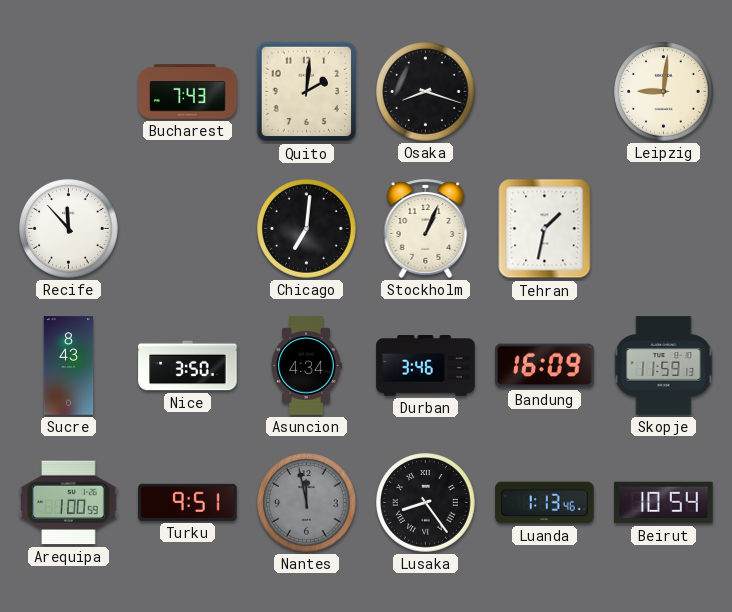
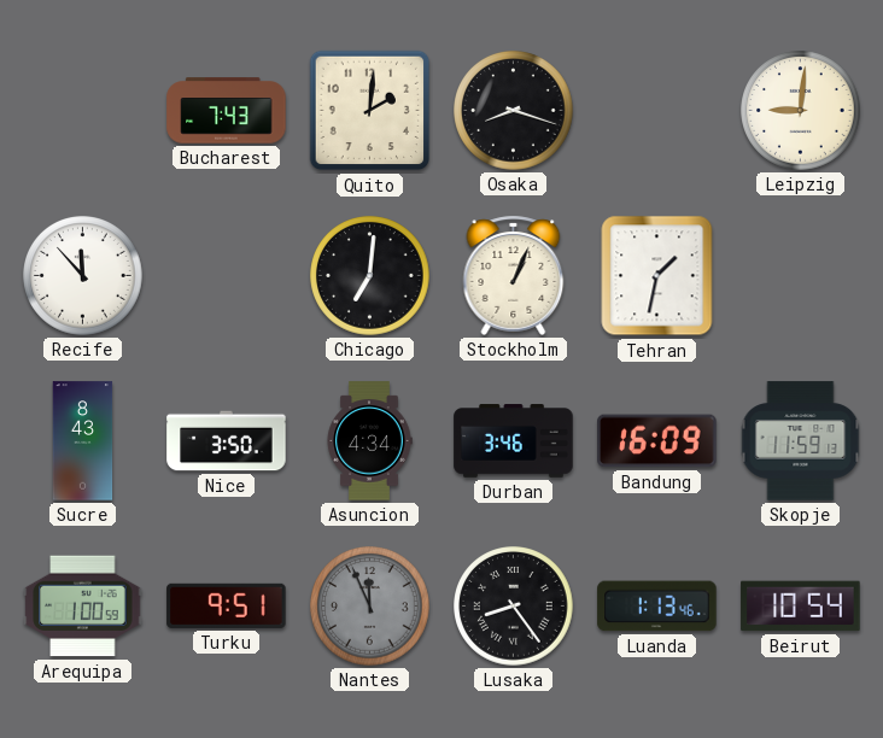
Nantes: 11:58 -> 11:56 (370, 607)
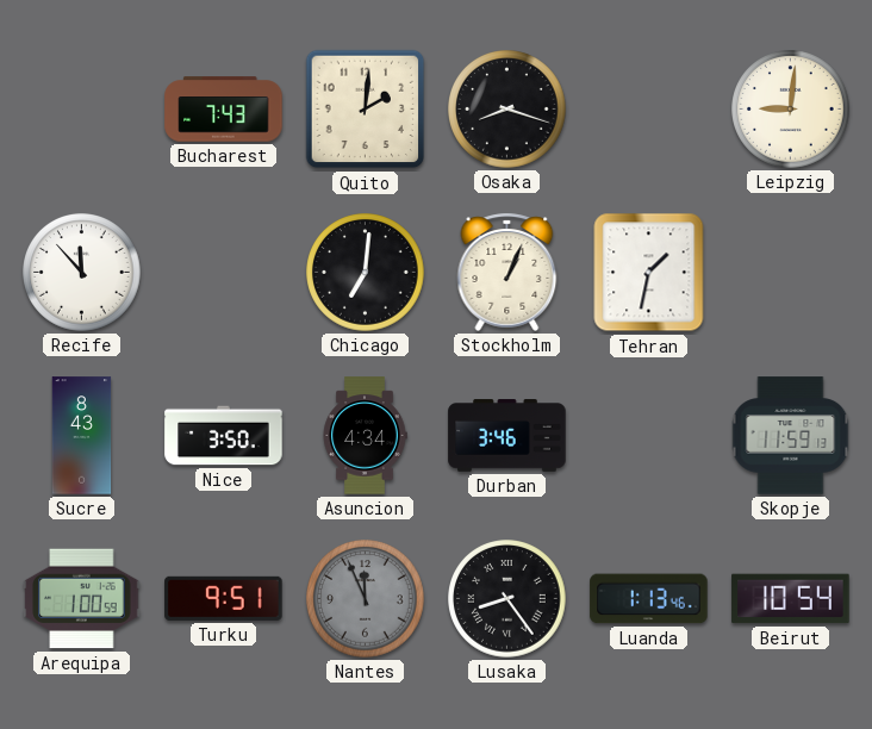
Bandung: 16:09 -> none (657, 441)
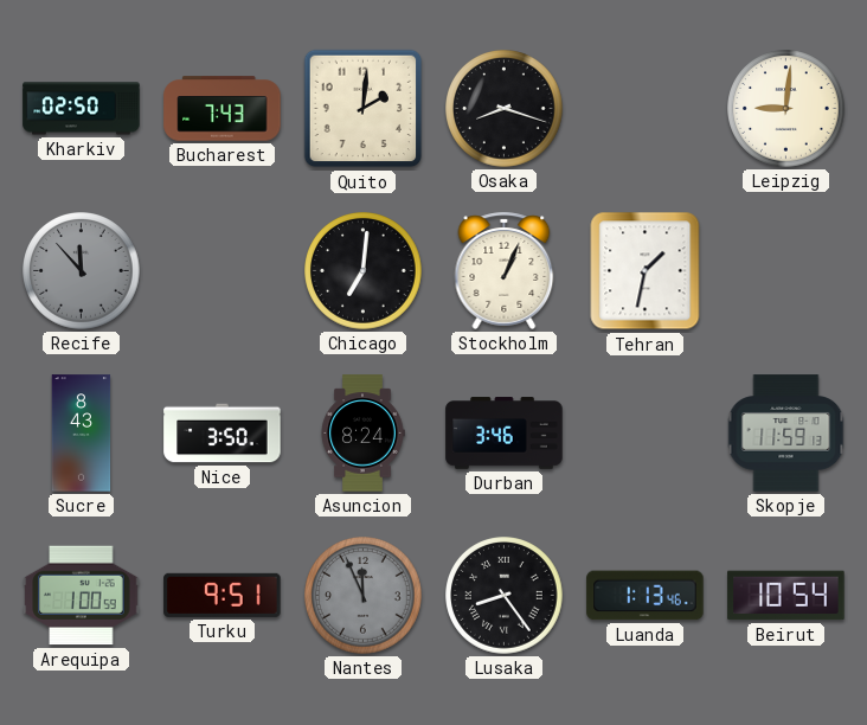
Kharkiv: none -> 02:50 (82, 109)
Recife dial: white -> grey (82, 271)
Asuncion: 4:34 -> 8:24 (362, 434)
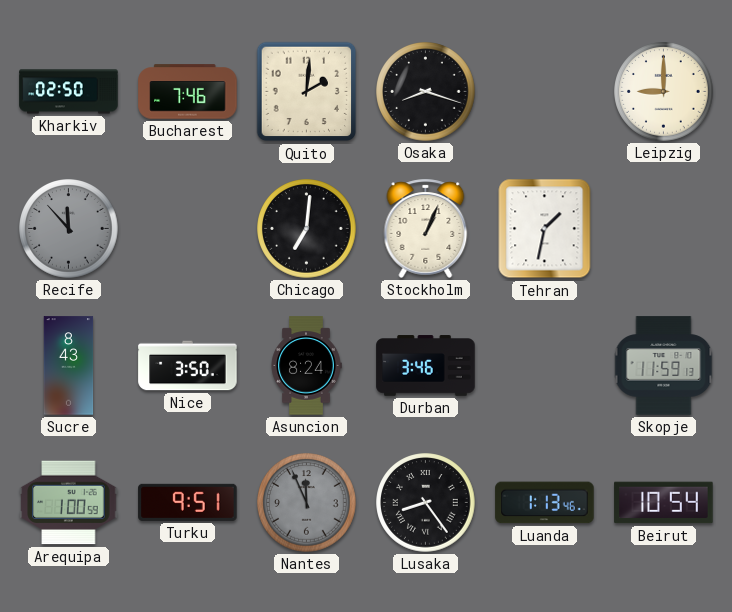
Bucharest: 7:43 -> 7:46 (188, 92)
Leipzig: 9:01 -> 9:00 (664, 92)
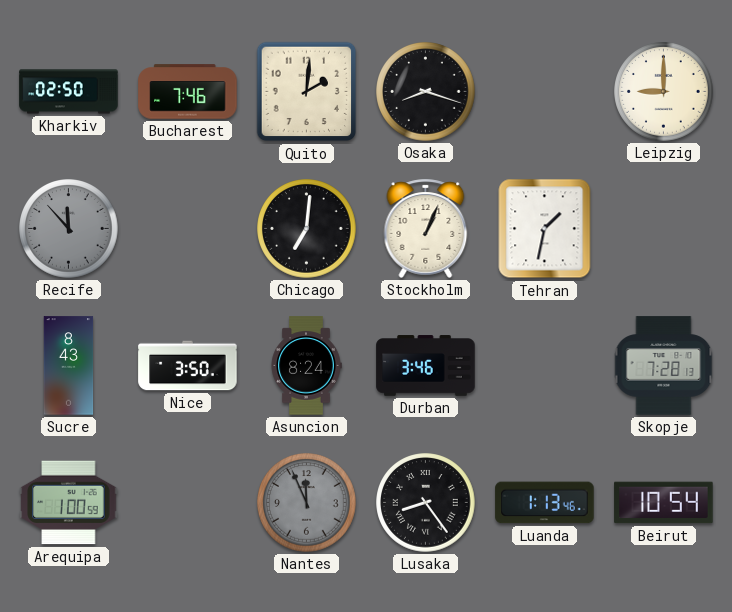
Skopje: 11:59 -> 7:28 (664, 366)
Turku: 9:51 -> none (188, 502)
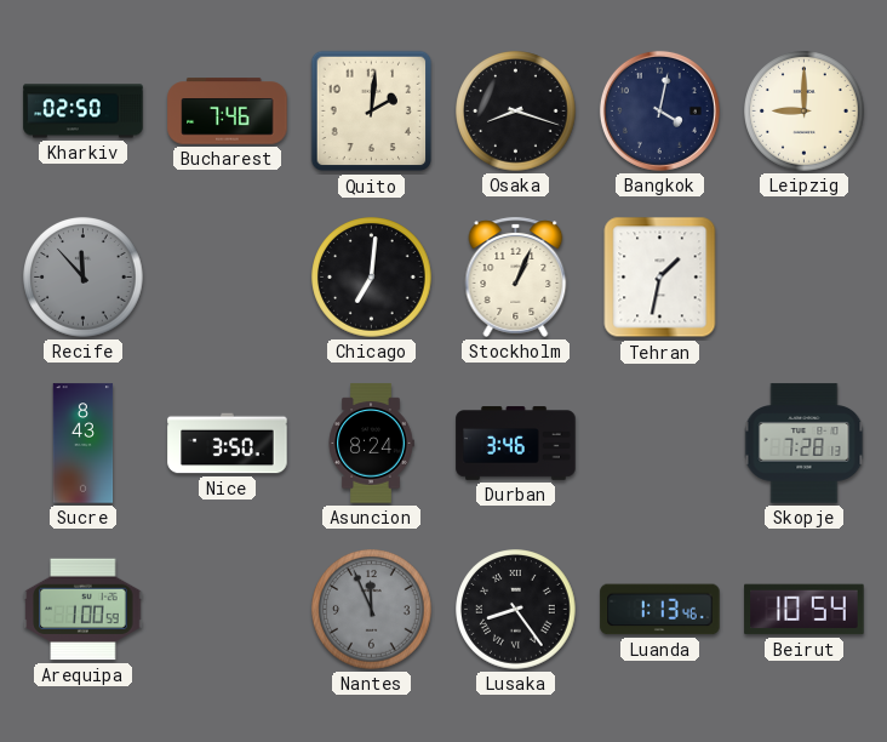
Bangkok: none -> 4:02 (659, 110)
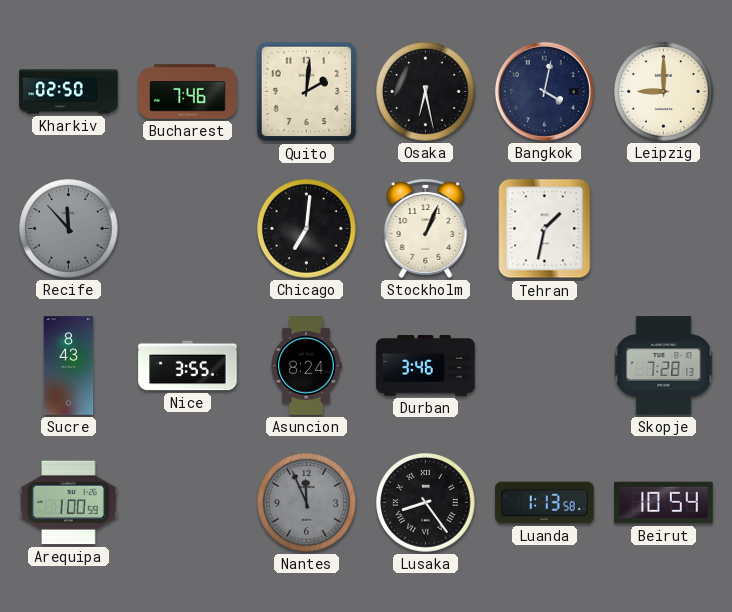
Osaka: 8:18 -> 6:28 (426, 92)
Nice: 3:50 -> 3:55 (188, 366)
Luanda: 1:13:46 -> 1:13:58 (545, 503)
